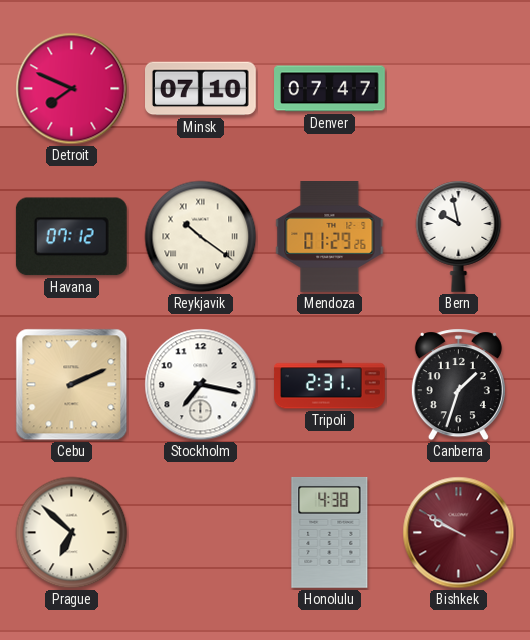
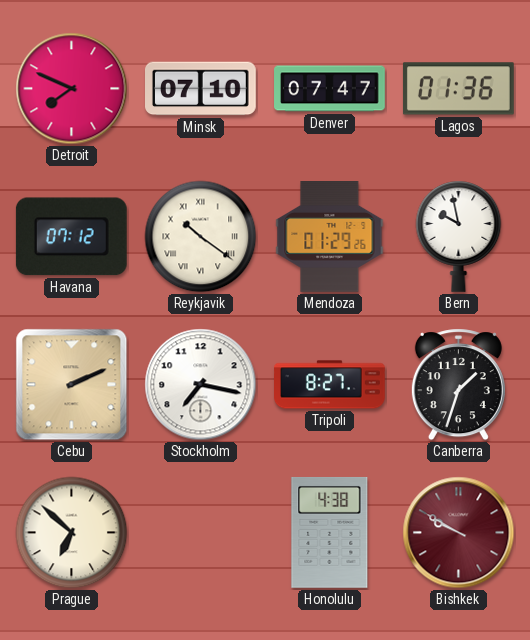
Lagos: none -> 01:36 (458, 89)
Tripoli: 2:31 -> 8:27 (330, 385)
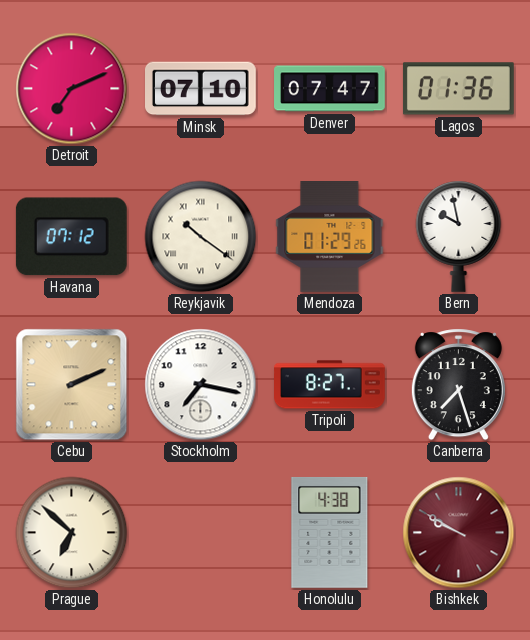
Detroit: 7:49 -> 7:11 (72, 89)
Canberra: 1:33 -> 7:27 (458, 385)
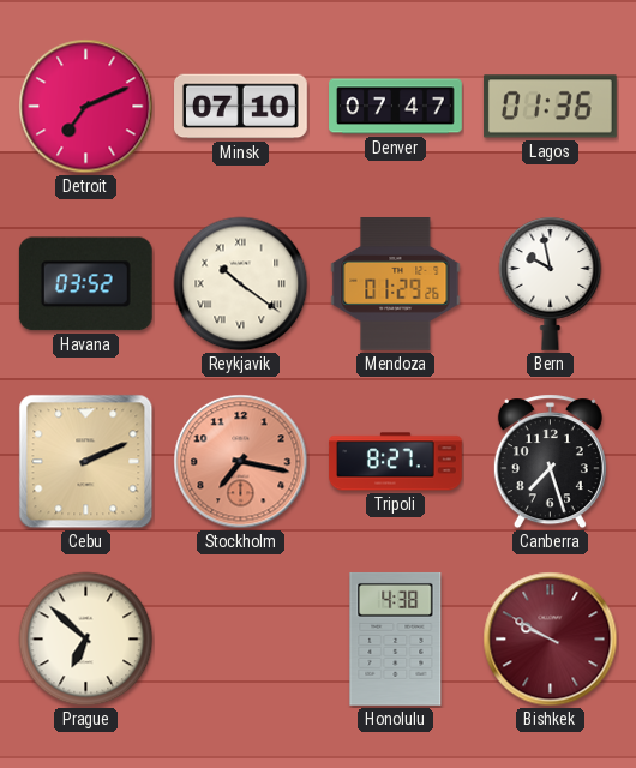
Havana: 07:12 -> 03:52 (85, 284)
Stockholm dial: white -> salmon (241, 462)
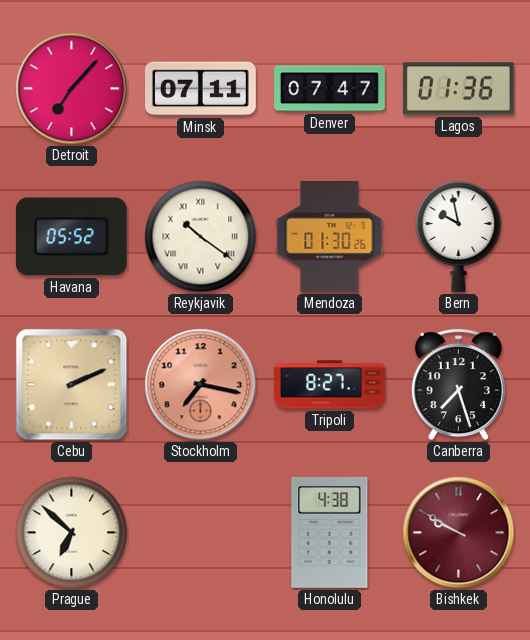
Detroit: 7:11 -> 7:07 (72, 89)
Minsk: 07:10 -> 07:11 (201, 89)
Havana: 03:52 -> 05:52 (71, 237)
Mendoza: 01:29 -> 01:30 (330, 237)
